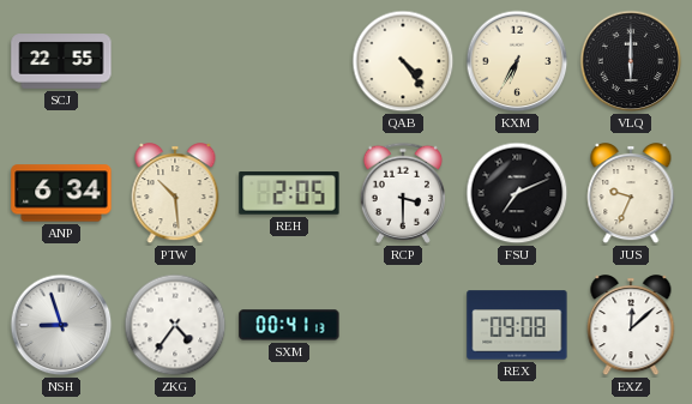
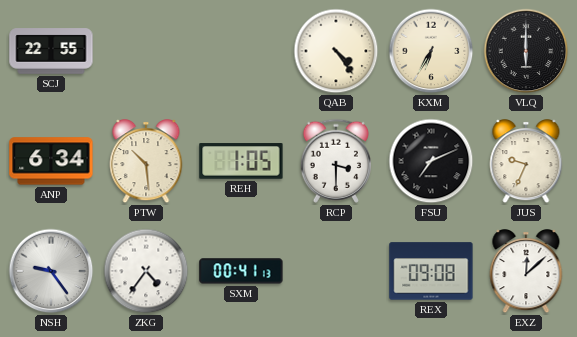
REH: 2:05 -> 1:05 (241, 161)
NSH: 8:57 -> 9:24 (51, 271)
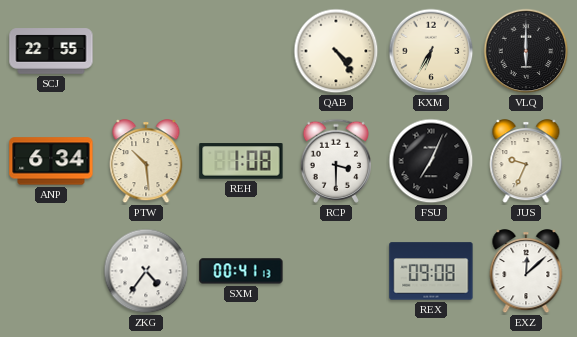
REH: 1:05 -> 1:08 (241, 161)
FSU: 7:11 -> 7:04 (431, 161)
NSH: 9:24 -> none (51, 271)
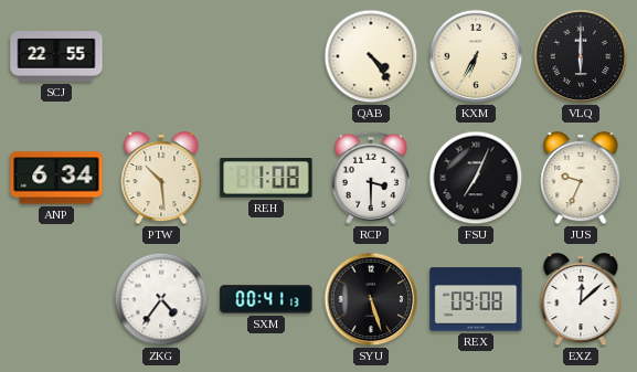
SYU: none -> 5:27 (371, 299)
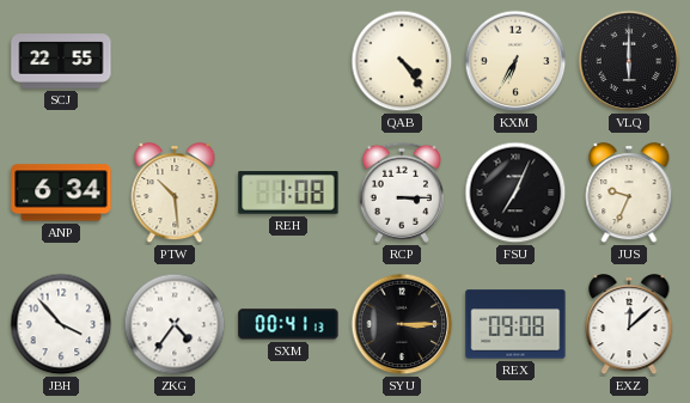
RCP: 3:30 -> 3:15 (402, 193)
JBH: none -> 3:53 (61, 324)
SYU: 5:27 -> 3:15 (402, 324)
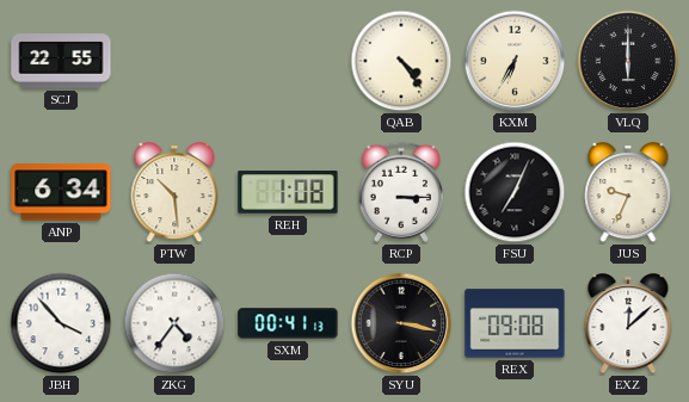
SYU: 3:15 -> 3:17 (401, 323)
